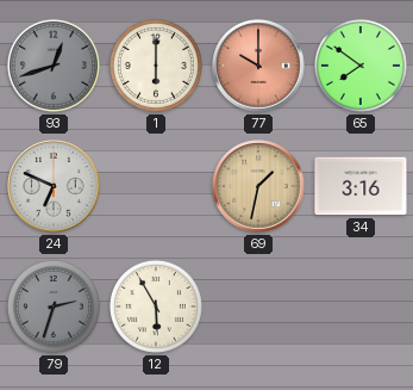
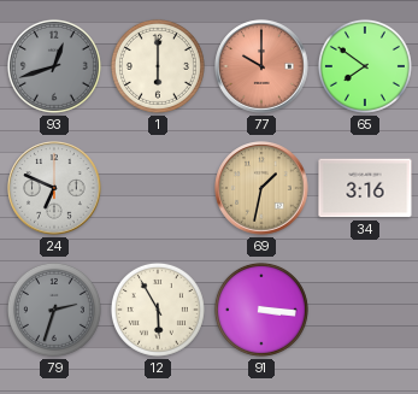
91: none -> 3:16 (261, 310)
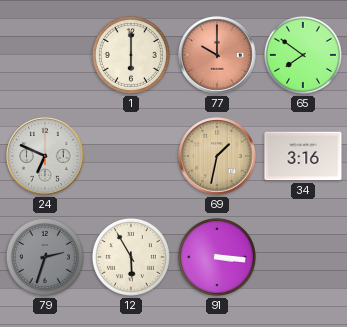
93: 12:42 -> none (54, 66)
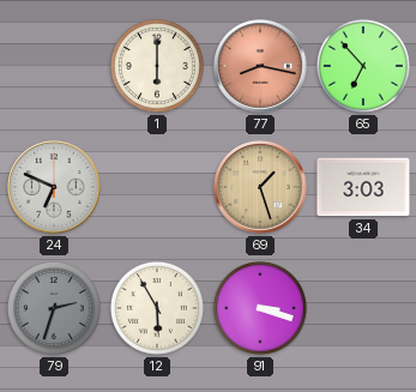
77: 10:00 -> 8:17 (260, 66)
65: 7:51 -> 6:53 (363, 66)
69: 1:32 -> 1:27 (260, 187)
34: 3:16 -> 3:03 (363, 187)
91: 3:16 -> 3:18 (260, 308)
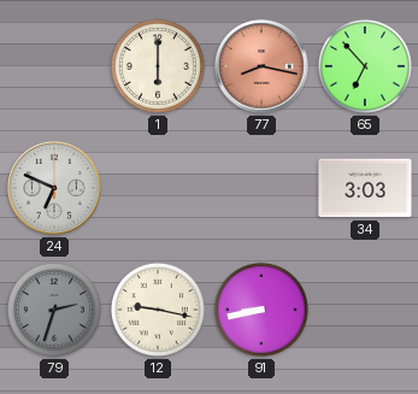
69: 1:27 -> none (260, 187)
12: 5:55 -> 9:17 (158, 310)
91: 3:18 -> 8:43 (261, 310)
